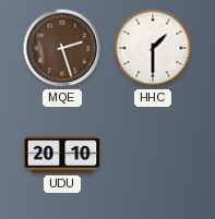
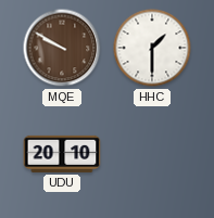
MQE: 2:27 -> 9:50 (62, 48)
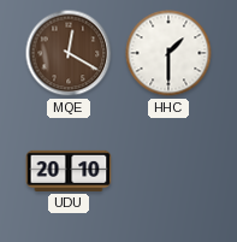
MQE: 9:50 -> 12:20 (69, 53)
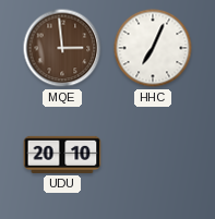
MQE: 12:20 -> 2:59 (62, 48)
HHC: 1:30 -> 7:04 (153, 48)
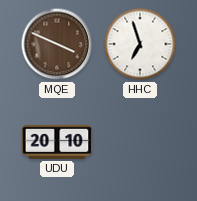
MQE: 2:59 -> 3:49 (57, 44)
HHC: 7:04 -> 6:57 (140, 44)
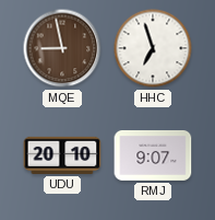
MQE: 3:49 -> 8:58 (62, 48)
RMJ: none -> 9:07 (153, 157)
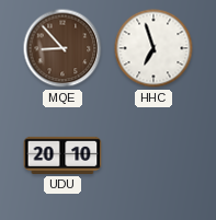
MQE: 8:58 -> 8:53 (62, 48)
RMJ: 9:07 -> none (153, 157)
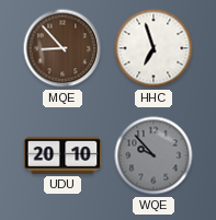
WQE: none -> 9:53 (154, 155)
